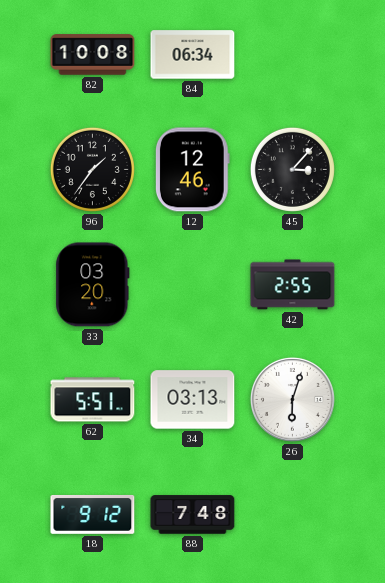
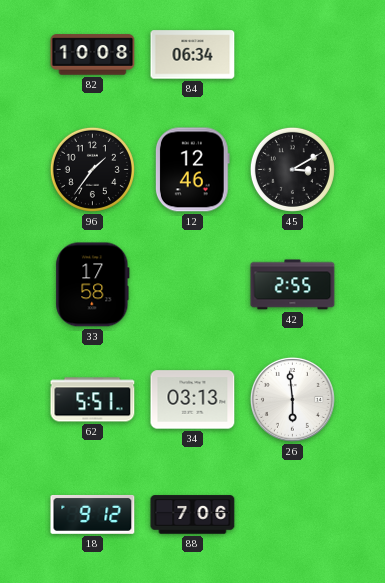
45: 3:07 -> 3:10 (292, 169)
33: 03:20 -> 17:58 (93, 285)
26: 6:03 -> 5:59 (292, 399)
88: 7:48 -> 7:06 (193, 515)
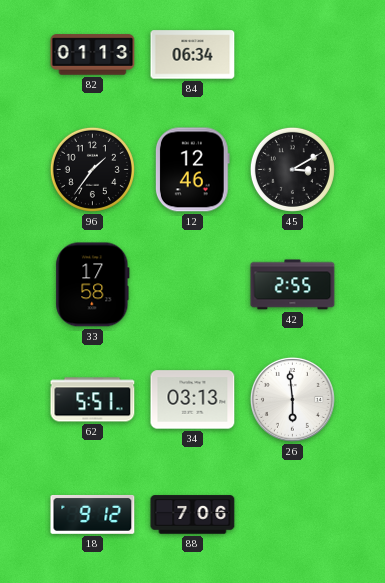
82: 10:08 -> 01:13 (93, 55)
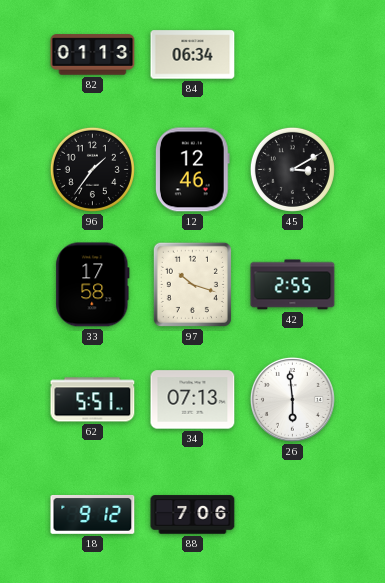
97: none -> 10:18 (192, 284)
34: 03:13 -> 07:13 (193, 400)
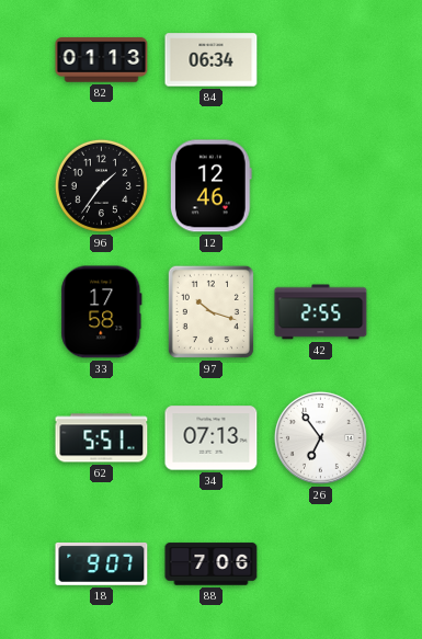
45: 3:10 -> none (292, 169)
26: 5:59 -> 6:54 (320, 437)
18: 9:12 -> 9:07 (102, 563)
